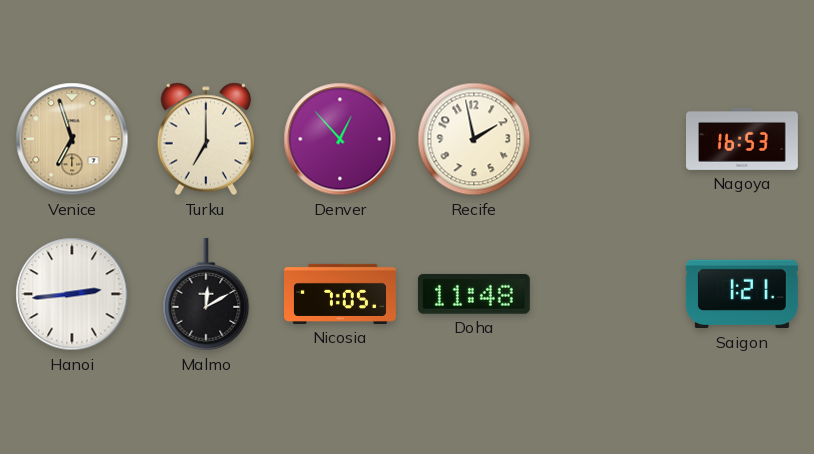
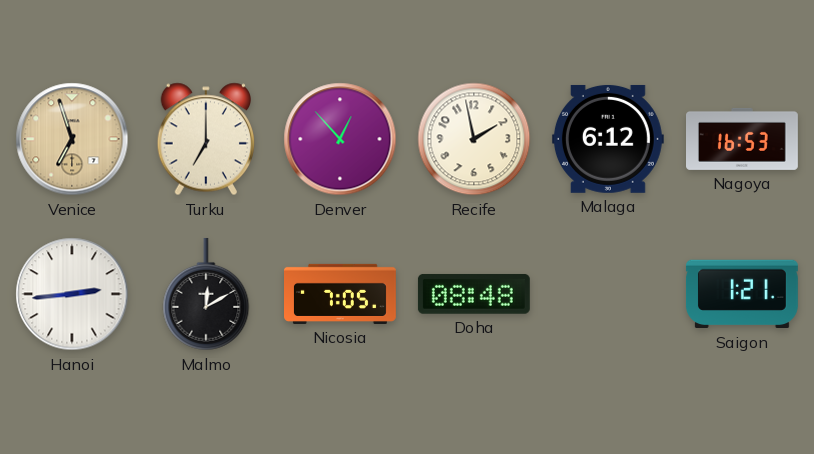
Malaga: none -> 6:12 (608, 139)
Doha: 11:48 -> 08:48 (474, 294)
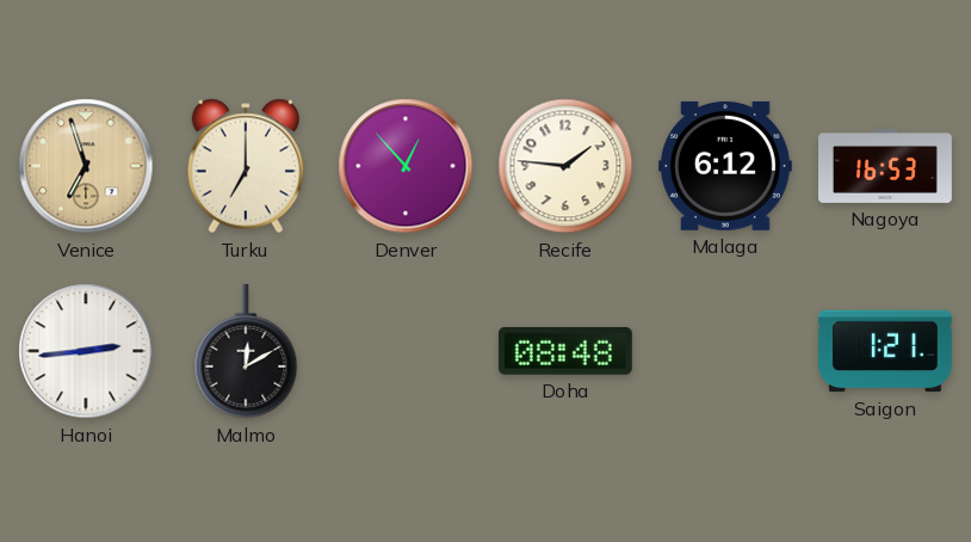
Recife: 1:58 -> 1:46 (565, 166)
Nicosia: 7:05 -> none (341, 294)
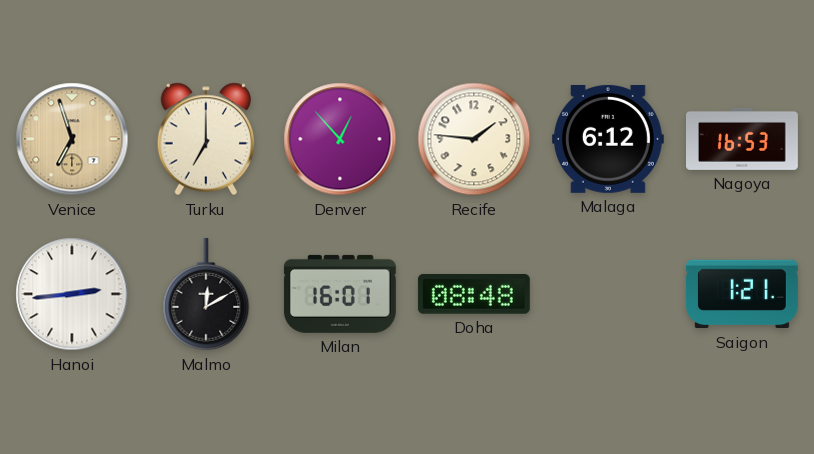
Milan: none -> 16:01 (340, 294)
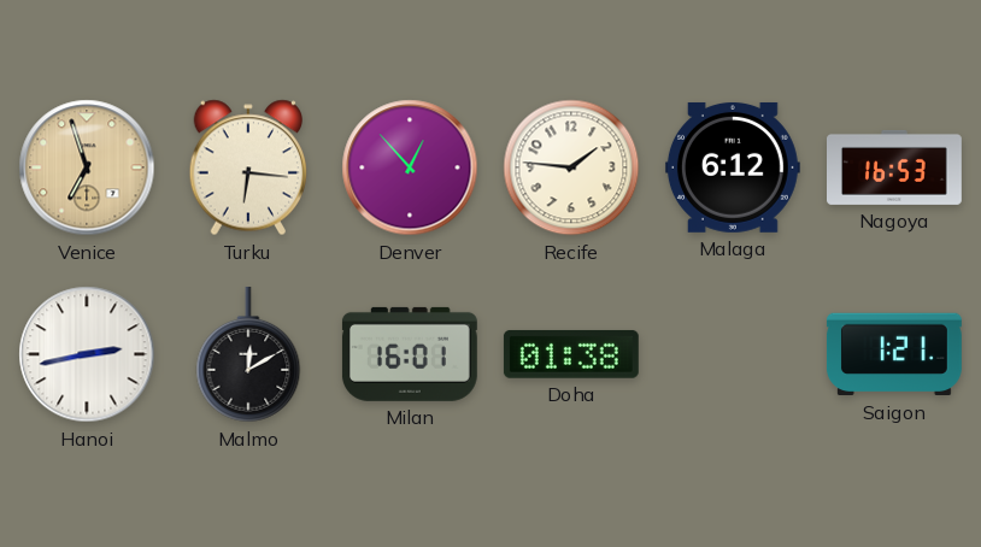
Turku: 7:00 -> 6:16 (247, 167)
Hanoi: 2:44 -> 2:43 (87, 354)
Doha: 08:48 -> 01:38 (571, 354)
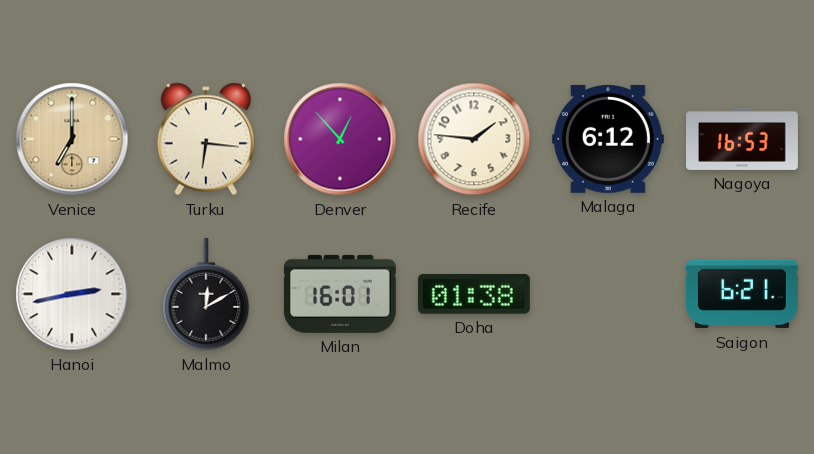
Venice: 6:57 -> 7:00 (72, 139)
Saigon: 1:21 -> 6:21 (742, 294)
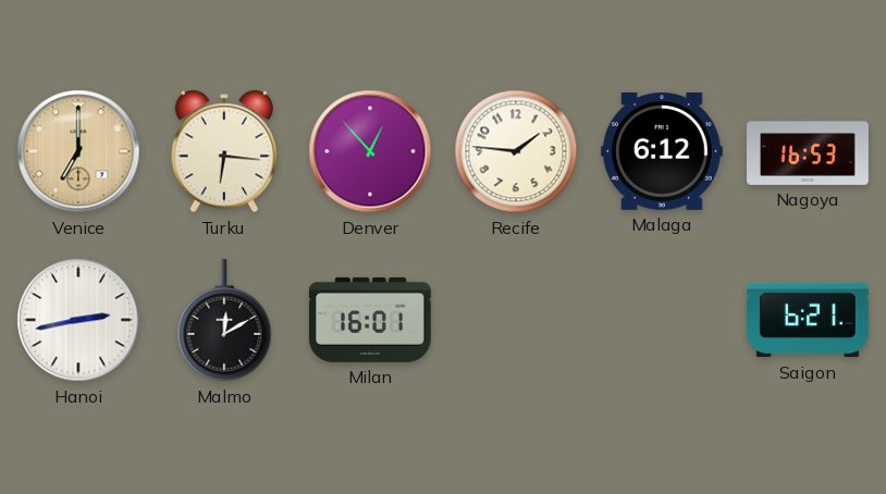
Doha: 01:38 -> none (474, 294)
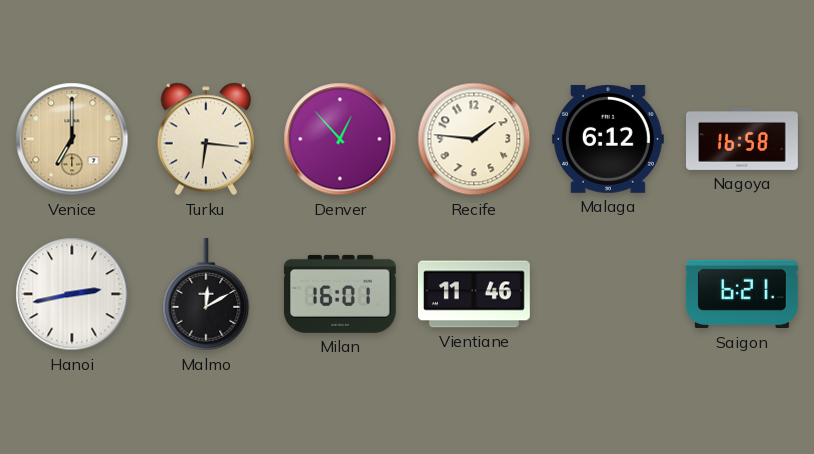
Nagoya: 16:53 -> 16:58 (743, 139)
Vientiane: none -> 11:46 (474, 294)
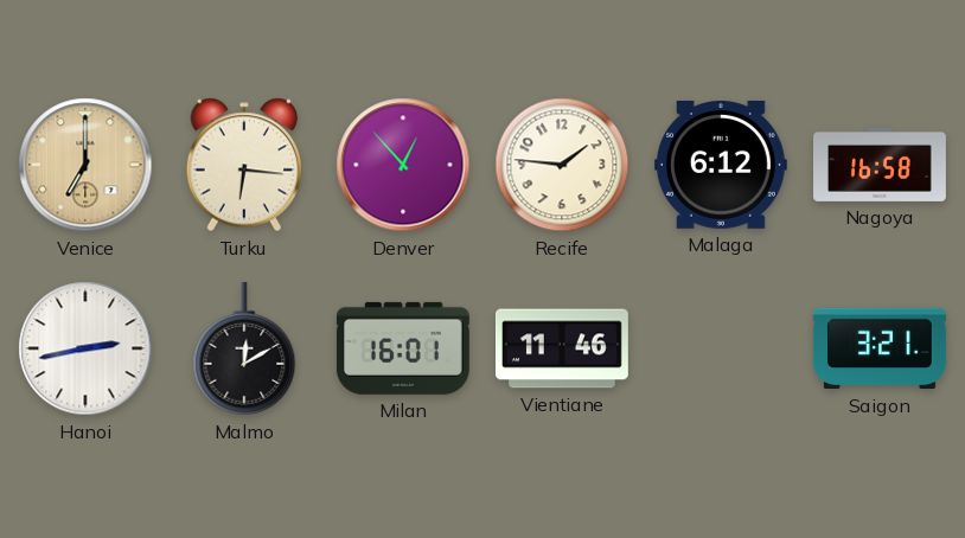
Saigon: 6:21 -> 3:21 (880, 348)
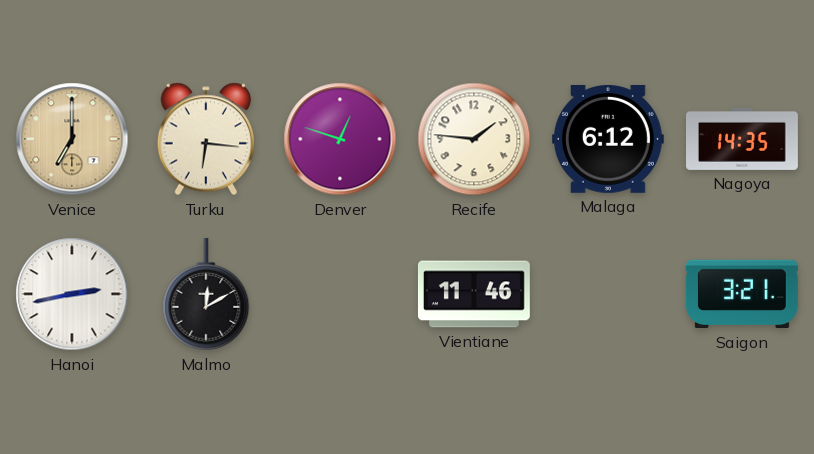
Denver: 12:53 -> 12:48 (340, 139)
Nagoya: 16:58 -> 14:35 (743, 139)
Milan: 16:01 -> none (403, 348)
